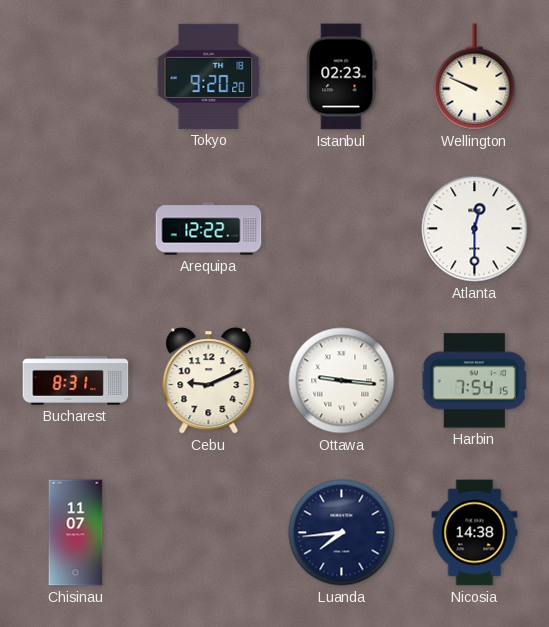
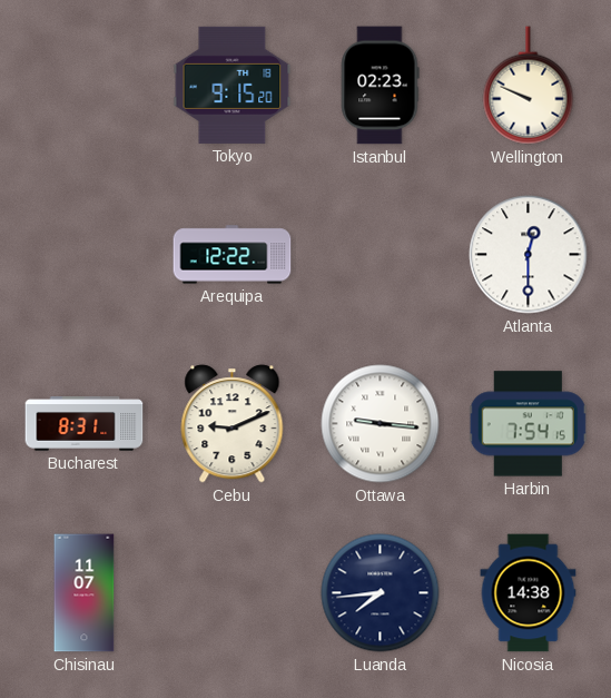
Tokyo: 9:20 -> 9:15 (233, 85)
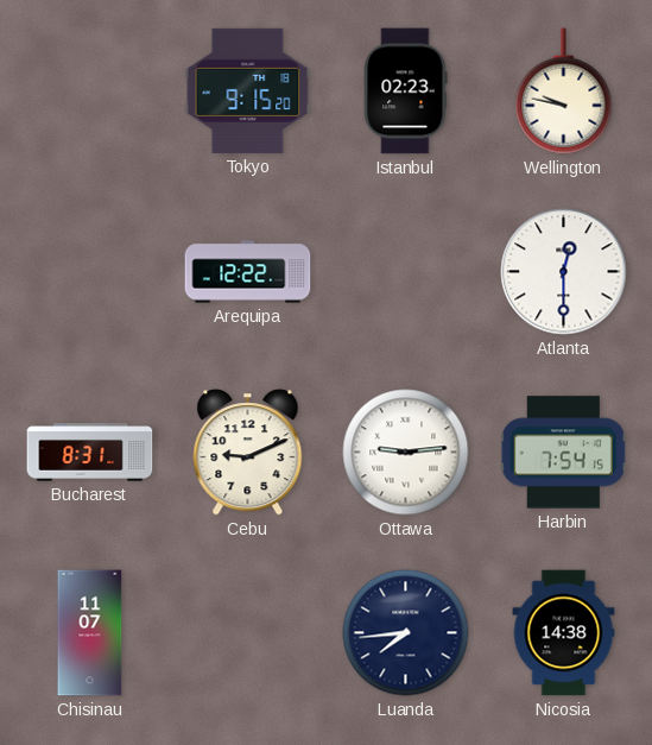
Wellington: 9:49 -> 9:47 (564, 91)
Ottawa: 9:16 -> 9:14 (406, 453)
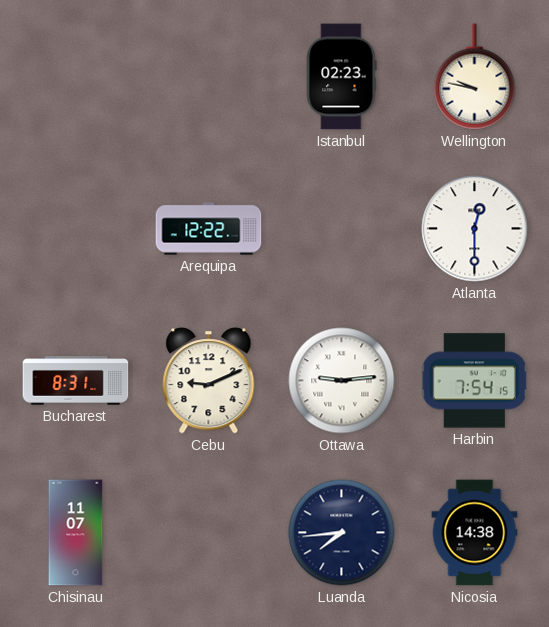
Tokyo: 9:15 -> none (248, 90)
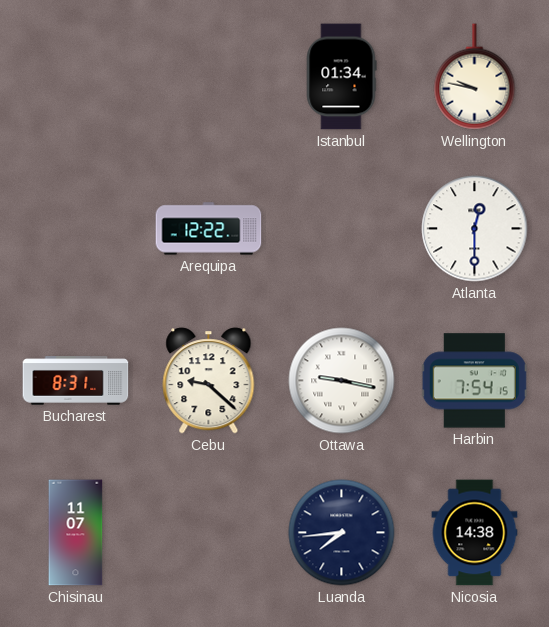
Istanbul: 02:23 -> 01:34 (341, 77)
Cebu: 9:11 -> 9:22 (209, 381)
Ottawa: 9:14 -> 9:17 (342, 381)
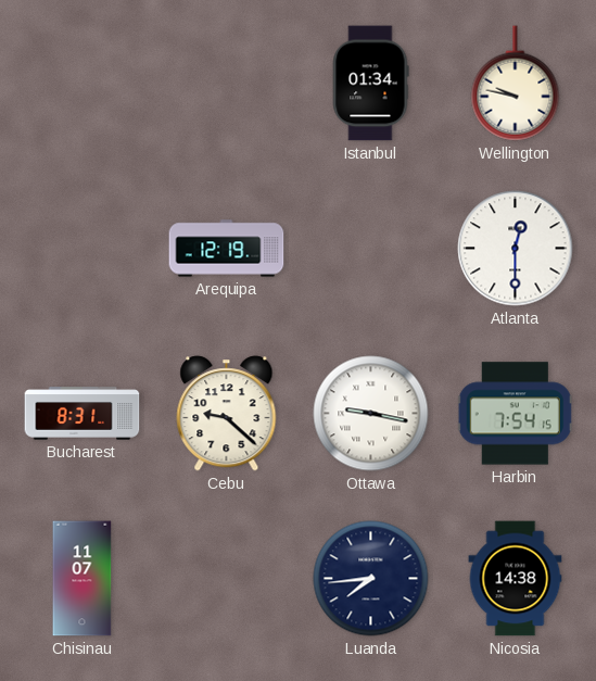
Arequipa: 12:22 -> 12:19 (227, 249)
